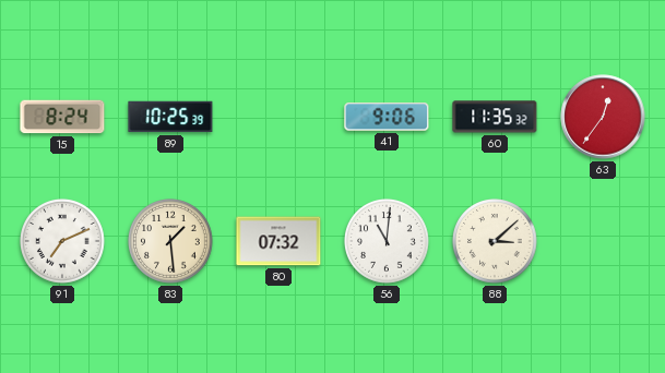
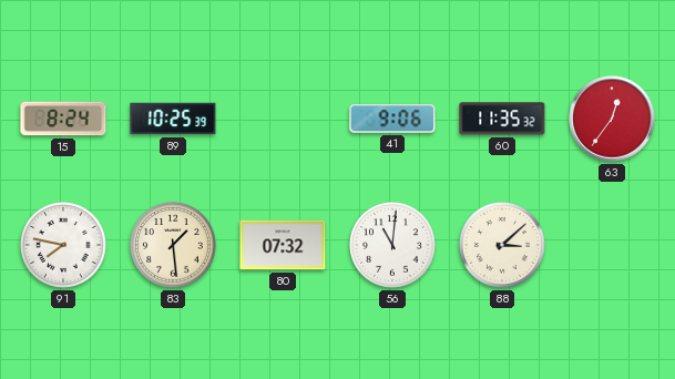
91: 7:11 -> 7:47 (64, 246)
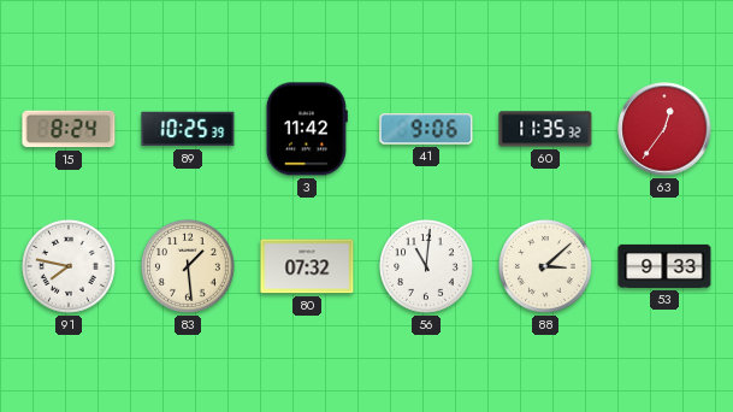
3: none -> 11:42 (307, 129)
53: none -> 9:33 (664, 266)
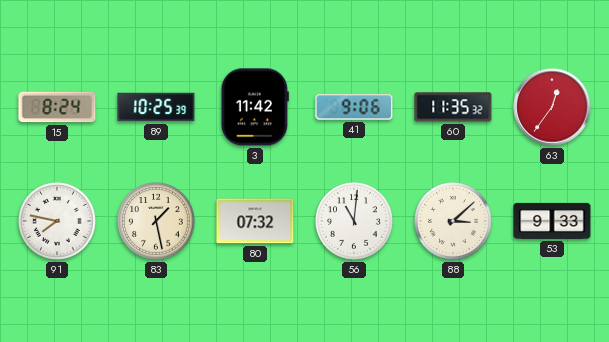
83: 1:29 -> 1:28 (157, 222)
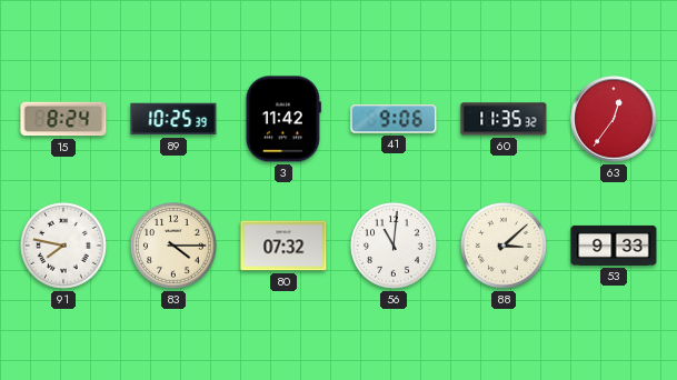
83: 1:28 -> 4:15 (175, 247)
